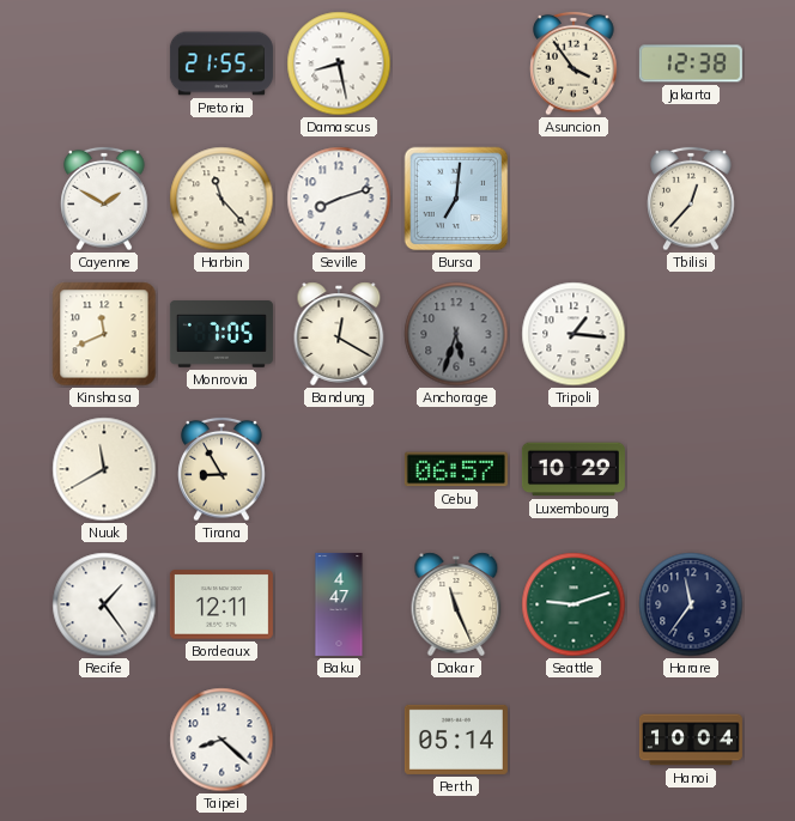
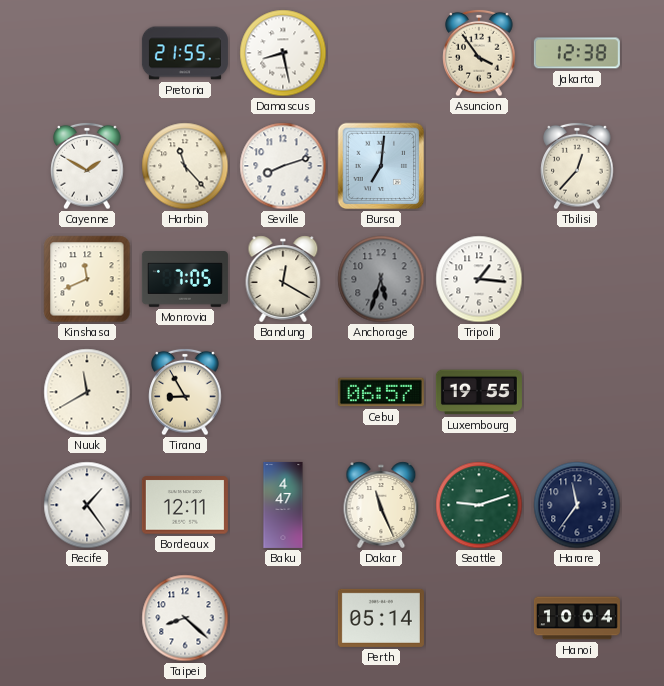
Luxembourg: 10:29 -> 19:55 (479, 392)
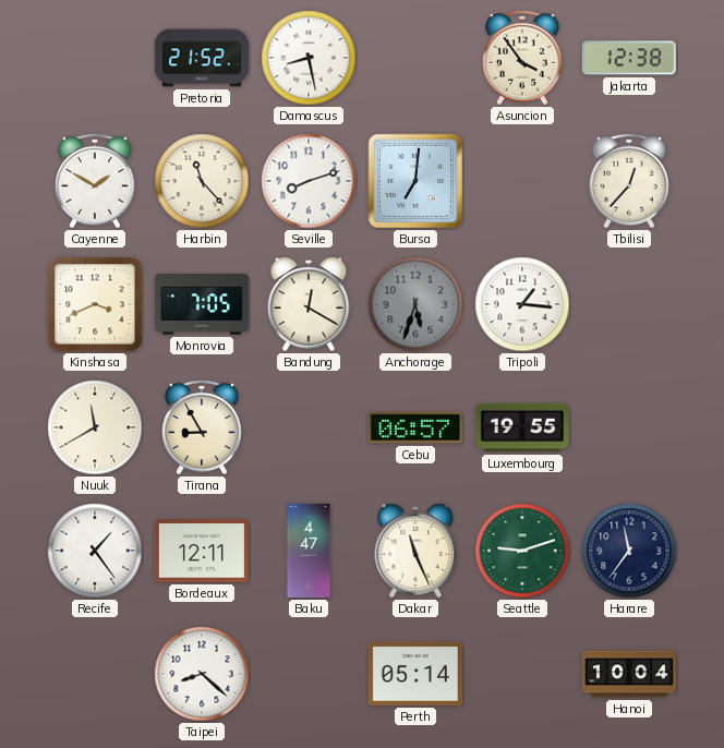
Pretoria: 21:55 -> 21:52 (202, 58)
Kinshasa: 11:41 -> 3:41 (95, 304)
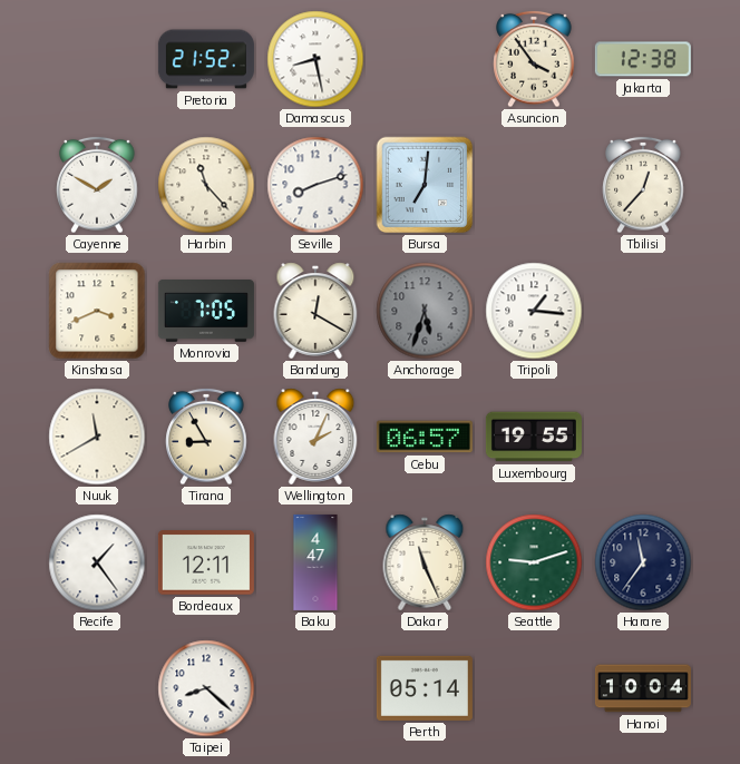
Wellington: none -> 2:04 (315, 437)
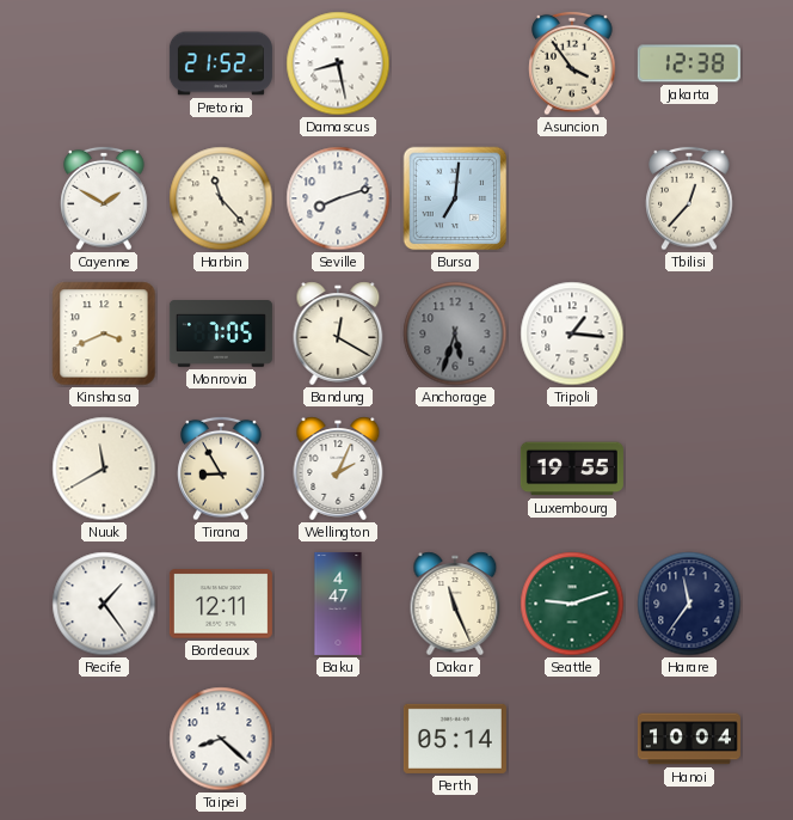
Cebu: 06:57 -> none (425, 437)
